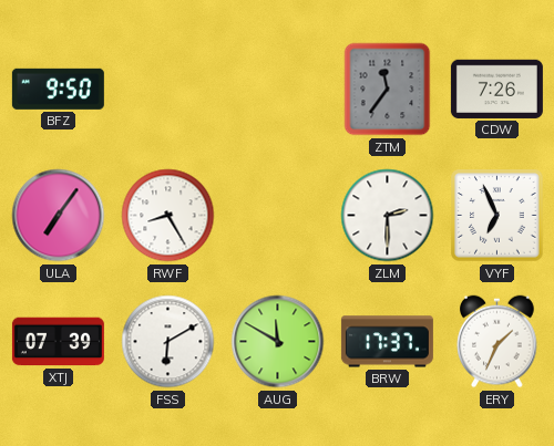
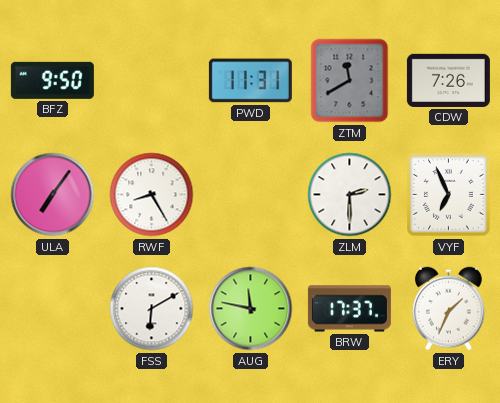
PWD: none -> 11:31 (250, 81)
ZTM: 11:36 -> 11:40 (350, 81)
XTJ: 07:39 -> none (58, 342)
AUG: 11:50 -> 11:47 (251, 309)
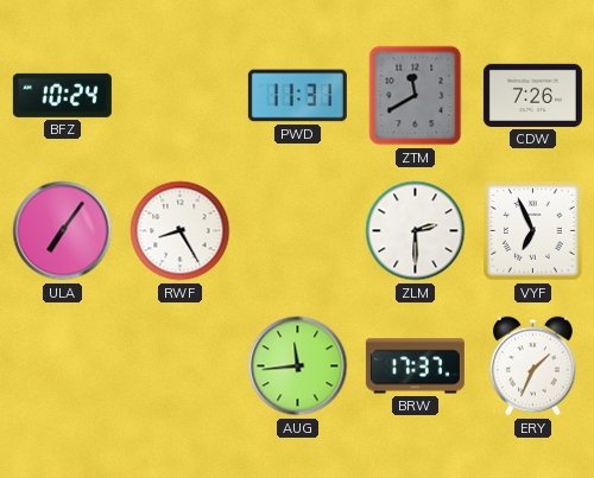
BFZ: 9:50 -> 10:24 (62, 95)
FSS: 6:10 -> none (152, 309)
AUG: 11:47 -> 11:44 (298, 367)
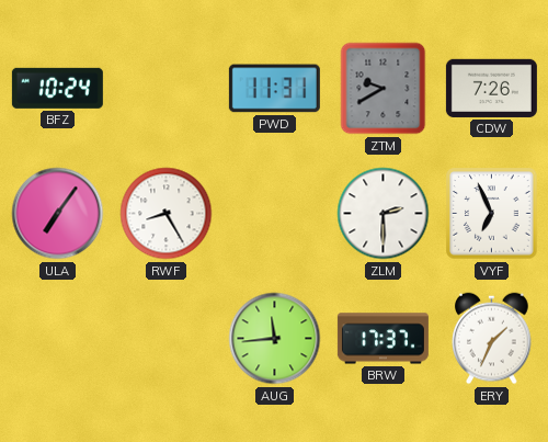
ZTM: 11:40 -> 9:40 (384, 89)
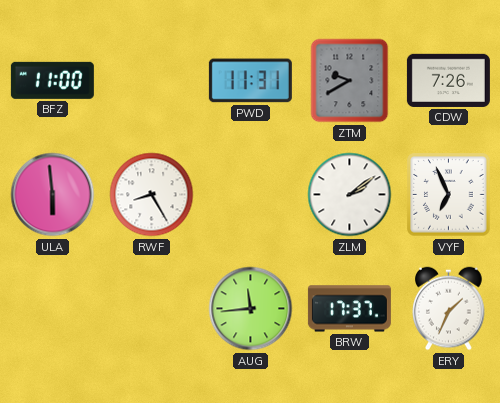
BFZ: 10:24 -> 11:00 (52, 80)
ULA: 7:06 -> 5:59 (53, 195)
ZLM: 2:30 -> 2:09 (350, 195)
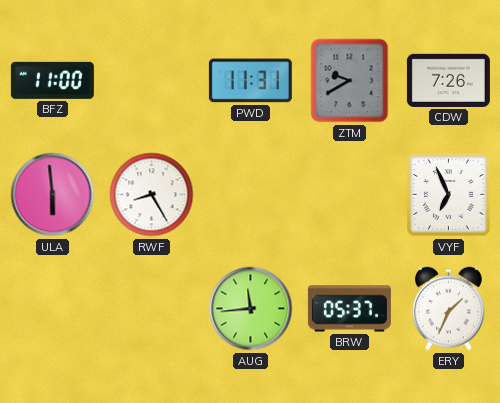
ZLM: 2:09 -> none (350, 195)
BRW: 17:37 -> 05:37 (349, 309)
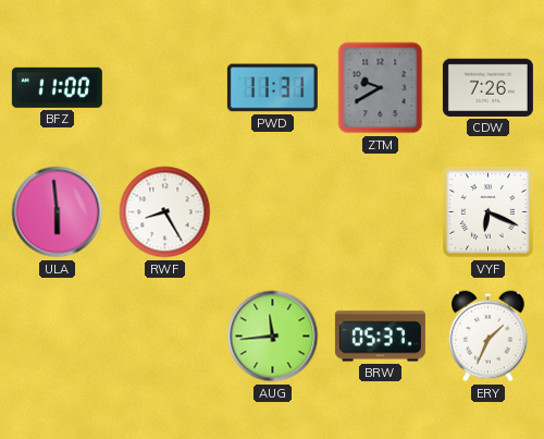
VYF: 6:56 -> 6:19 (489, 212)
